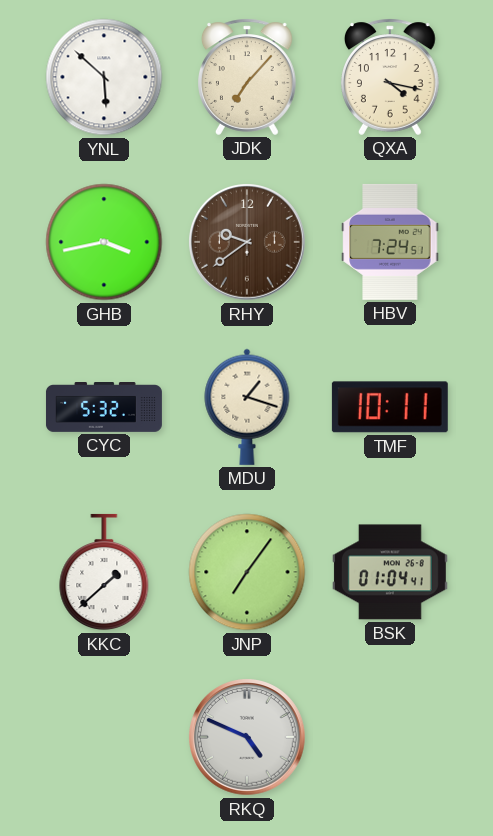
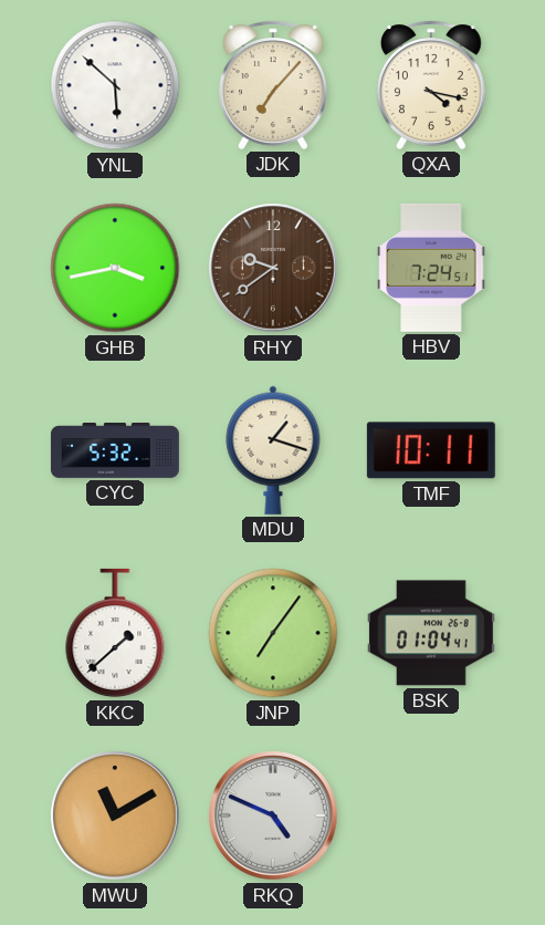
MWU: none -> 11:10 (116, 817)
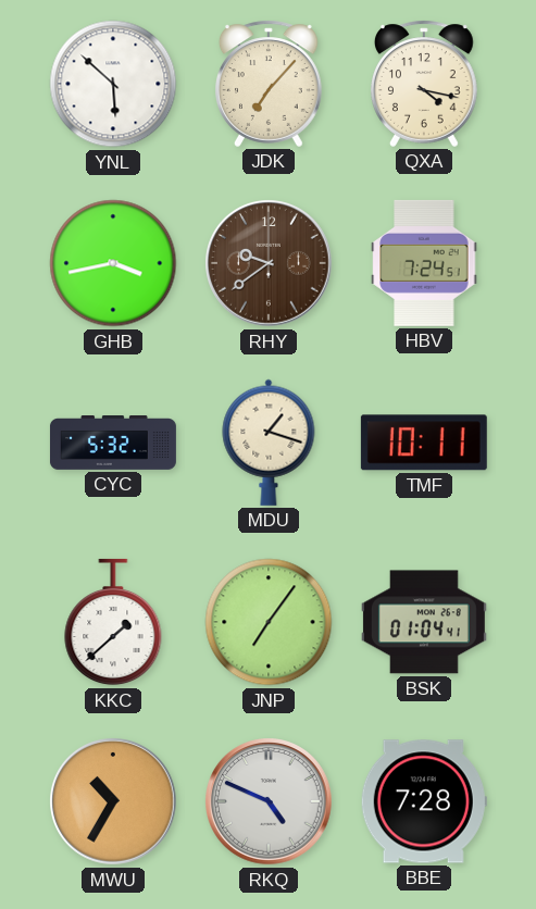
MWU: 11:10 -> 10:35 (114, 802)
BBE: none -> 7:28 (424, 801)
